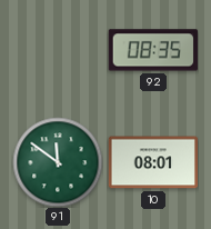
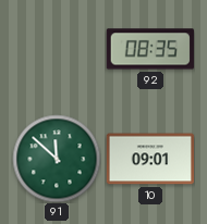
91: 11:51 -> 11:52 (57, 159)
10: 08:01 -> 09:01 (149, 159)
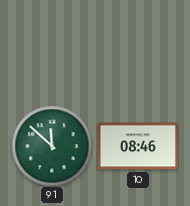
92: 08:35 -> none (149, 49)
10: 09:01 -> 08:46 (137, 146)
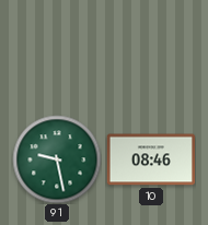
91: 11:52 -> 9:28 (57, 159)
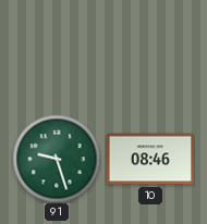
91: 9:28 -> 9:27 (57, 159)
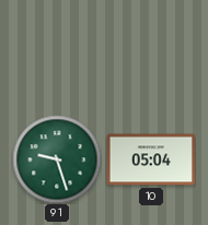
10: 08:46 -> 05:04 (150, 159)
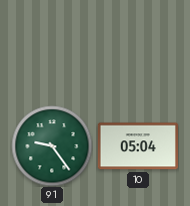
91: 9:27 -> 9:24 (52, 146)
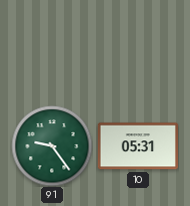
10: 05:04 -> 05:31 (137, 146)
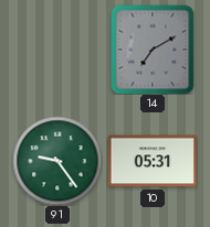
14: none -> 7:10 (153, 50)
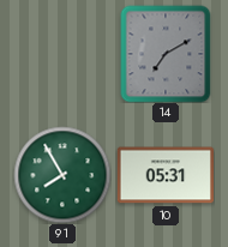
91: 9:24 -> 7:55 (62, 175)
